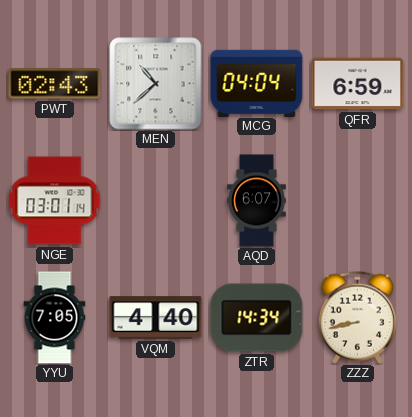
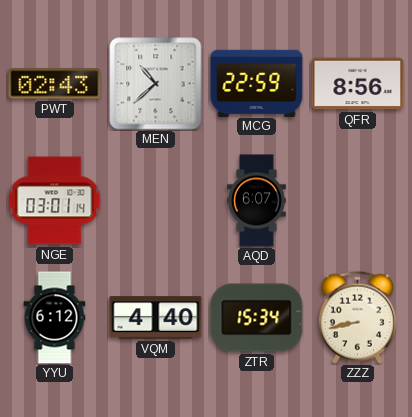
MCG: 04:04 -> 22:59 (257, 83)
QFR: 6:59 -> 8:56 (358, 84)
YYU: 7:05 -> 6:12 (55, 318)
ZTR: 14:34 -> 15:34 (257, 318)
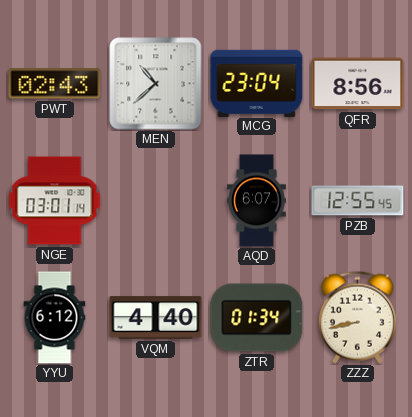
MCG: 22:59 -> 23:04 (257, 83)
PZB: none -> 12:55 (358, 201)
ZTR: 15:34 -> 01:34 (257, 318)
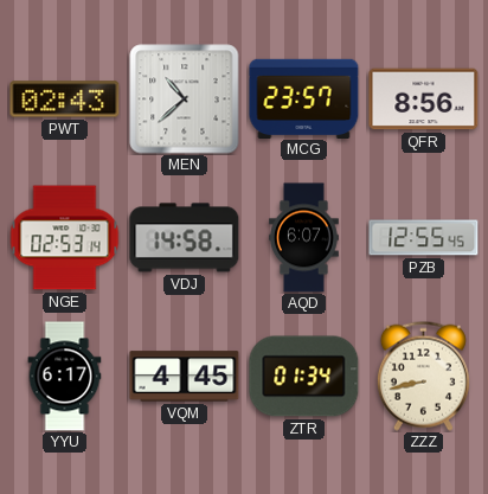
MCG: 23:04 -> 23:57 (304, 98)
NGE: 03:01 -> 02:53 (64, 238)
VDJ: none -> 14:58 (185, 238)
YYU: 6:12 -> 6:17 (65, 377)
VQM: 4:40 -> 4:45 (185, 377)
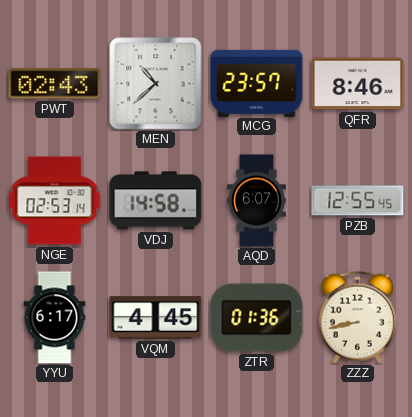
QFR: 8:56 -> 8:46 (358, 84)
ZTR: 01:34 -> 01:36 (257, 318)
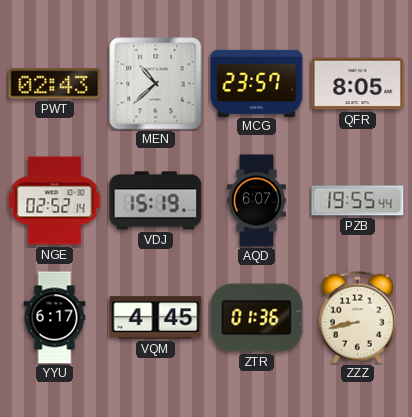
QFR: 8:46 -> 8:05 (358, 84)
NGE: 02:53 -> 02:52 (54, 201)
VDJ: 14:58 -> 15:19 (156, 201)
PZB: 12:55 -> 19:55 (358, 201)
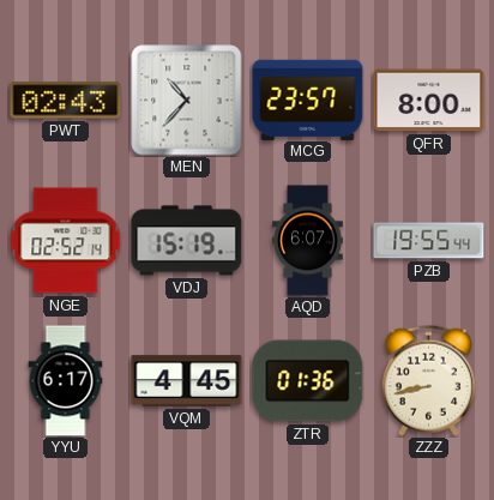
MEN: 10:38 -> 10:37 (187, 101)
QFR: 8:05 -> 8:00 (429, 101)
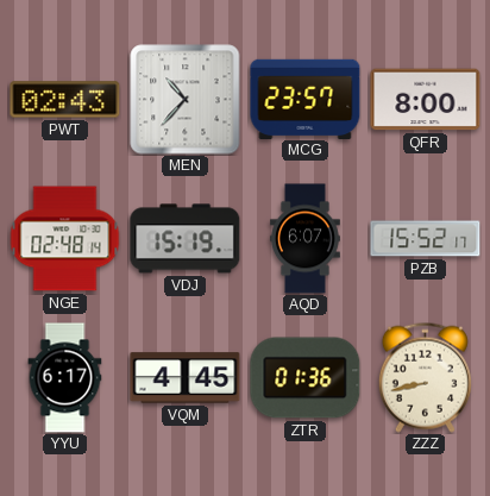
NGE: 02:52 -> 02:48 (64, 239)
PZB: 19:55 -> 15:52 (426, 239)
